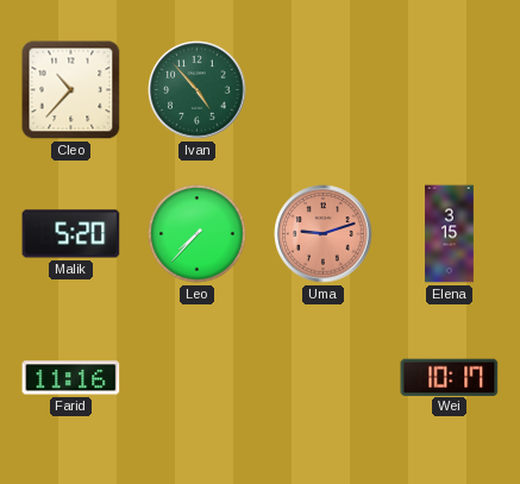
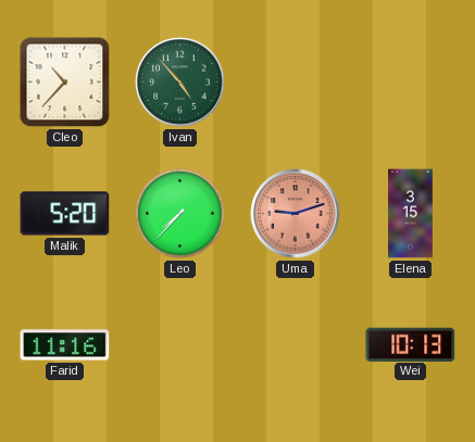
Wei: 10:17 -> 10:13 (411, 344)
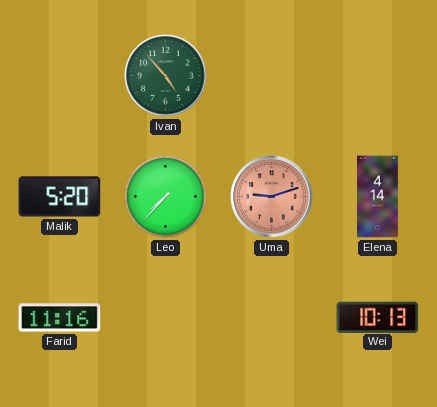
Cleo: 10:37 -> none (65, 83)
Elena: 3:15 -> 4:14 (378, 197)
